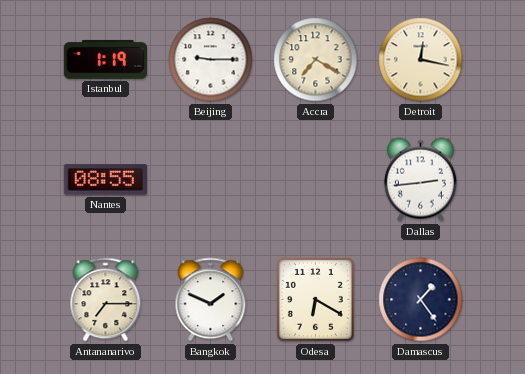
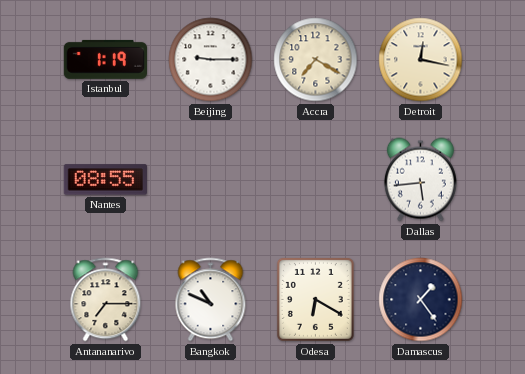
Dallas: 2:44 -> 5:44 (420, 180)
Bangkok: 1:49 -> 10:49 (211, 300)
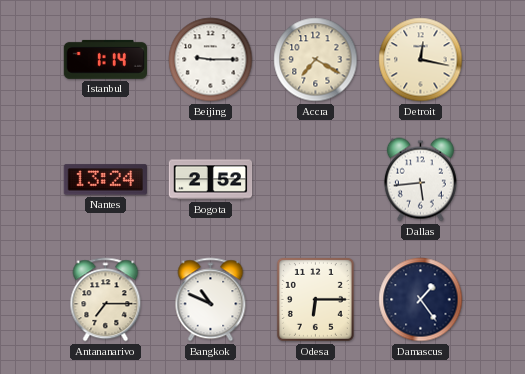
Istanbul: 1:19 -> 1:14 (105, 59)
Nantes: 08:55 -> 13:24 (105, 180)
Bogota: none -> 2:52 (211, 180)
Odesa: 6:20 -> 6:15 (315, 299)
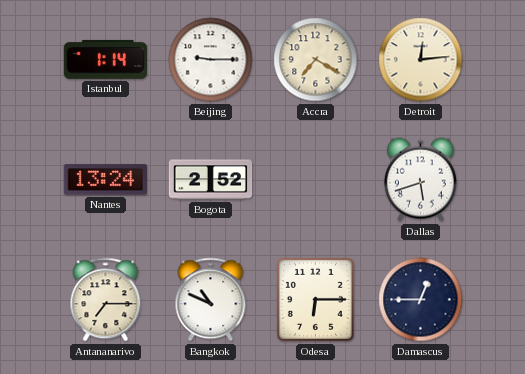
Detroit: 12:17 -> 12:14 (421, 60)
Dallas: 5:44 -> 5:42 (420, 180)
Damascus: 1:24 -> 12:45 (421, 300)
